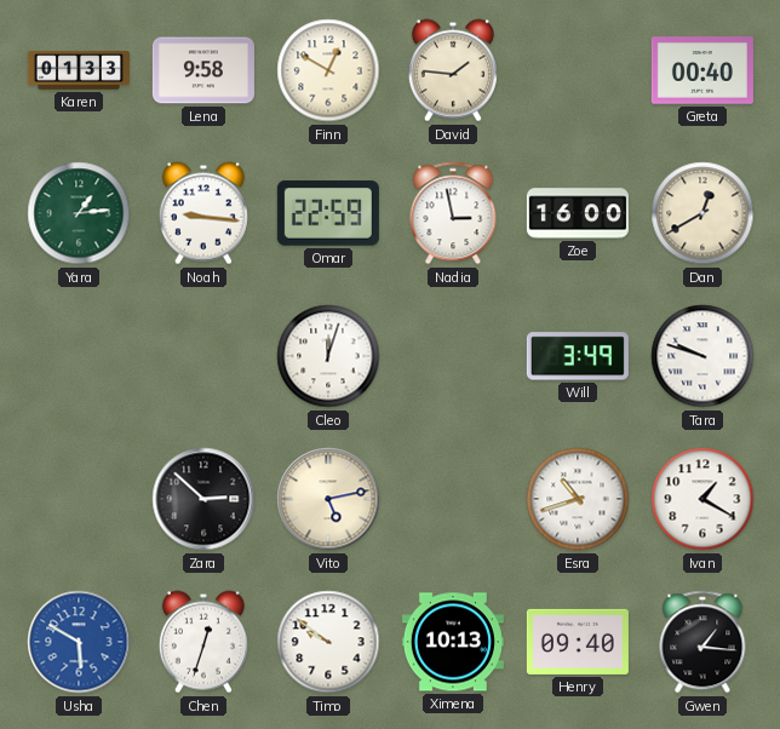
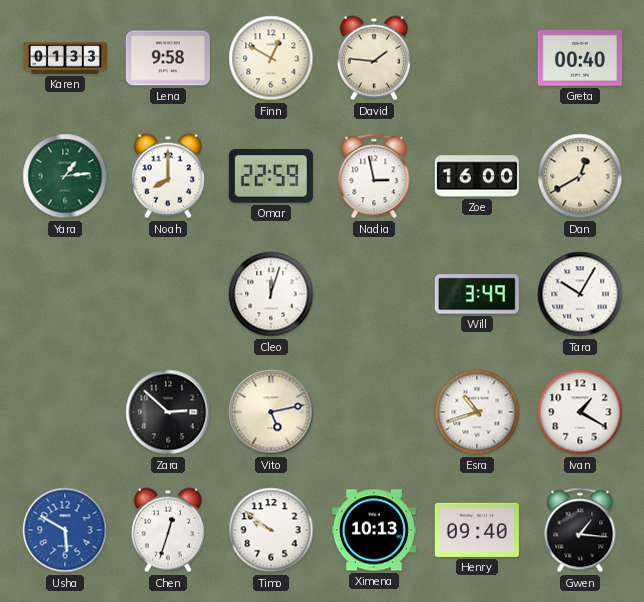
Noah: 9:16 -> 8:00 (168, 176)
Tara: 9:48 -> 10:05 (580, 294)
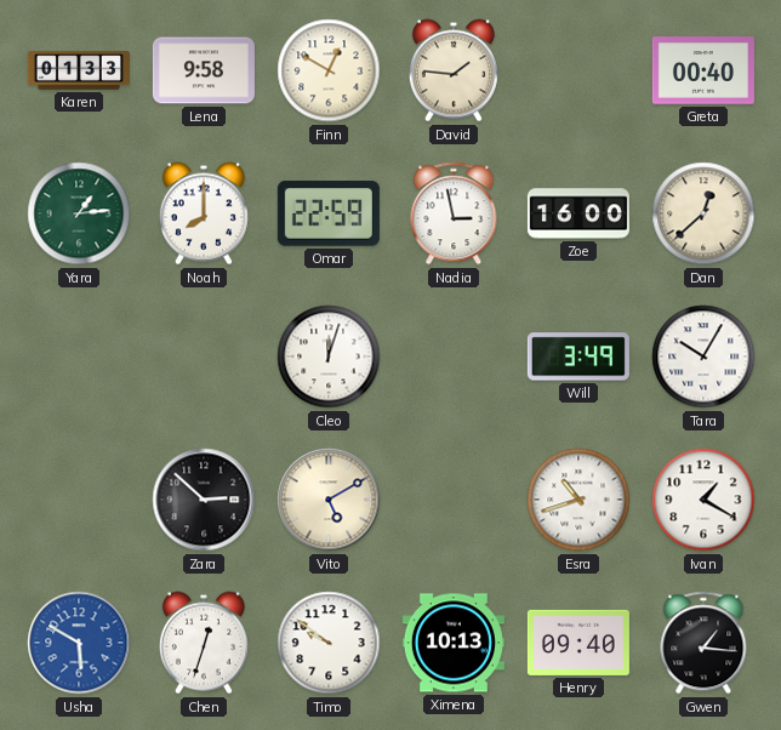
Dan: 12:40 -> 12:38 (703, 213)
Vito: 5:13 -> 5:10 (329, 500)
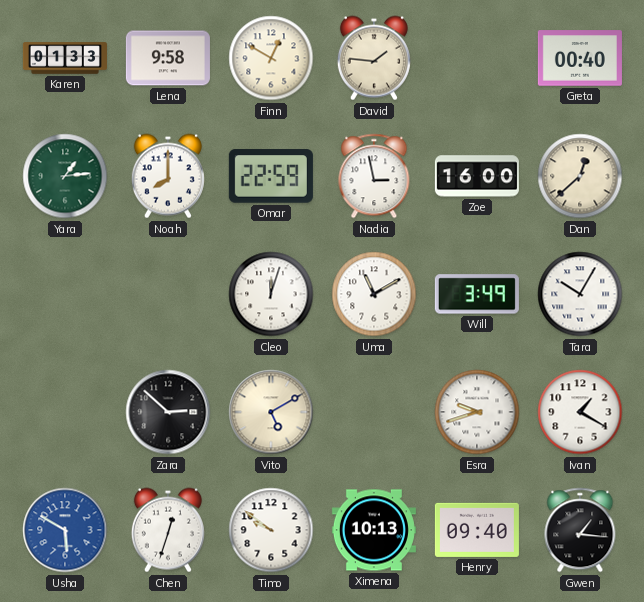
Uma: none -> 11:10 (374, 294)
Esra: 10:42 -> 9:42 (477, 412)
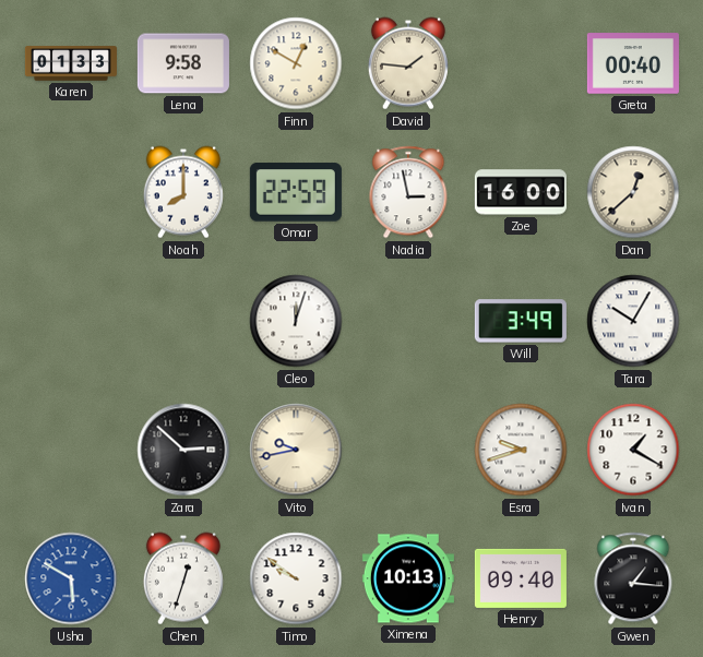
Yara: 1:14 -> none (65, 176)
Uma: 11:10 -> none (374, 294)
Vito: 5:10 -> 9:43 (296, 450)
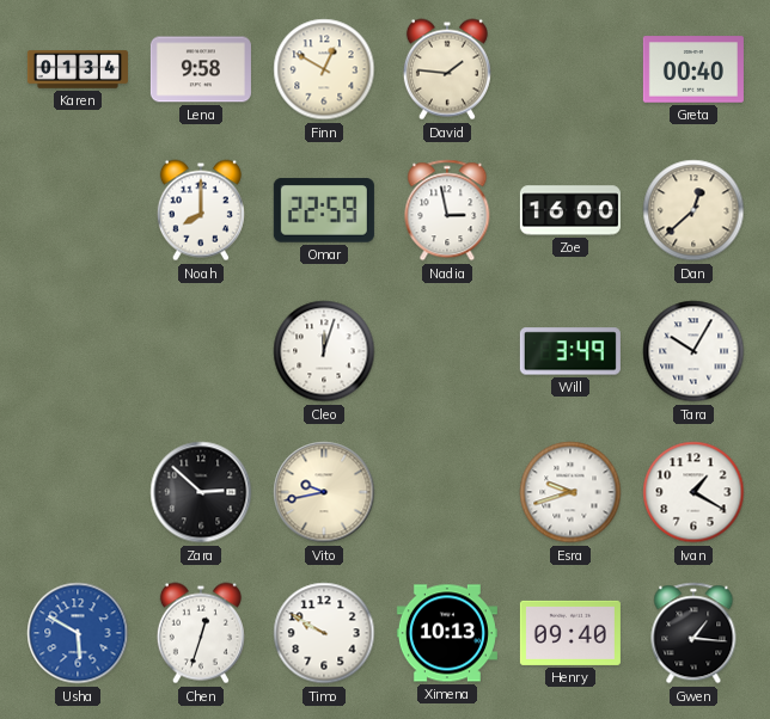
Karen: 01:33 -> 01:34 (78, 69)
Timo: 9:51 -> 9:50 (324, 633)
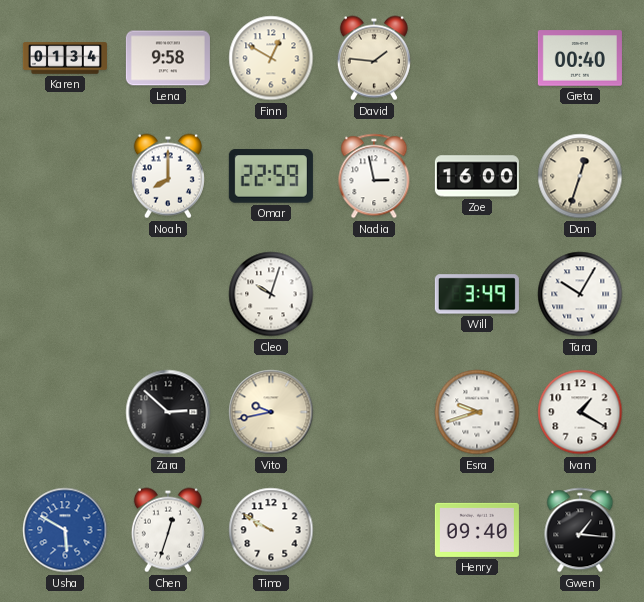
Dan: 12:38 -> 12:33 (580, 176)
Cleo: 12:03 -> 10:03 (271, 294)
Ximena: 10:13 -> none (447, 633)
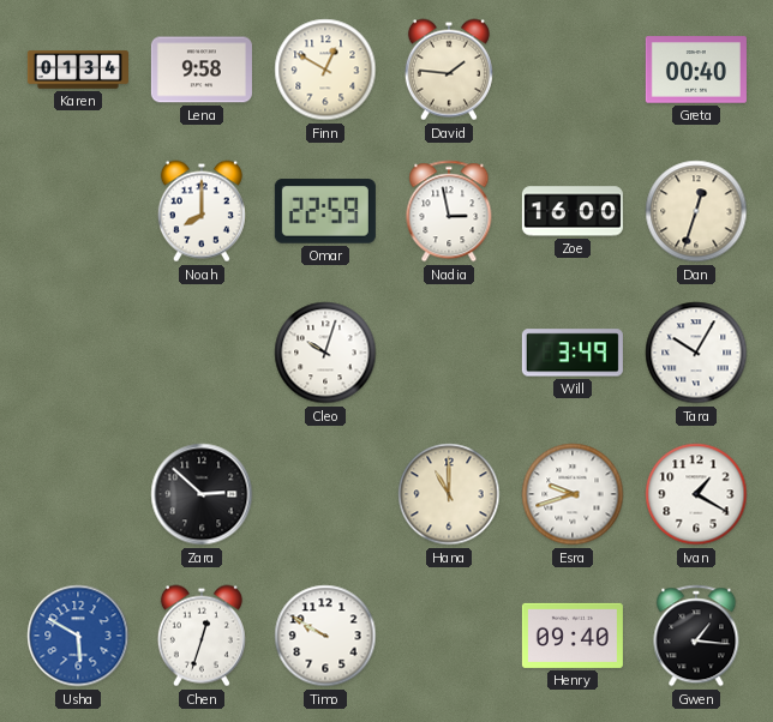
Vito: 9:43 -> none (271, 412)
Hana: none -> 11:00 (449, 494)
